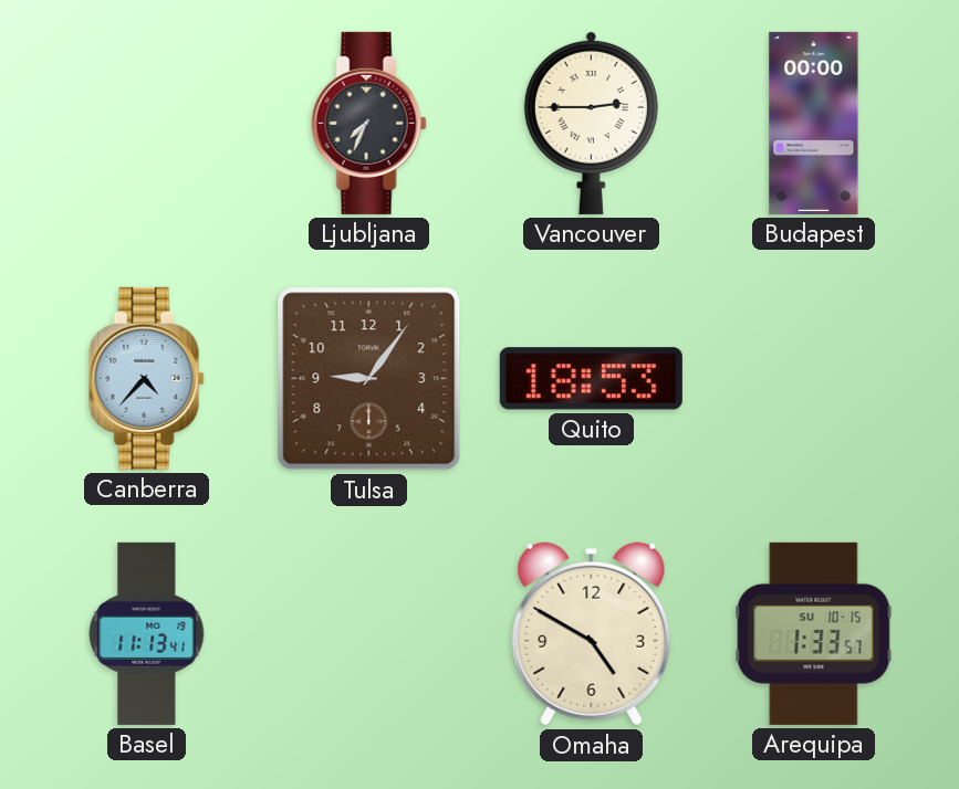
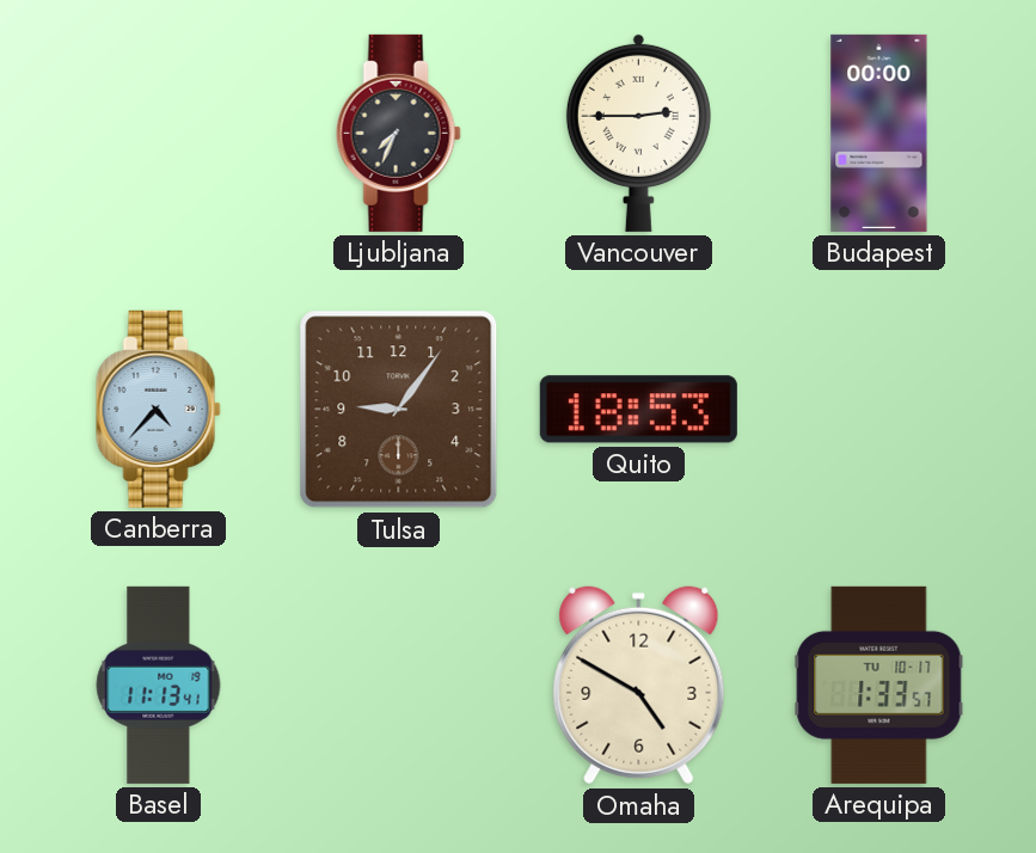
Arequipa date: SU 10-15 -> TU 10-17 (879, 685)
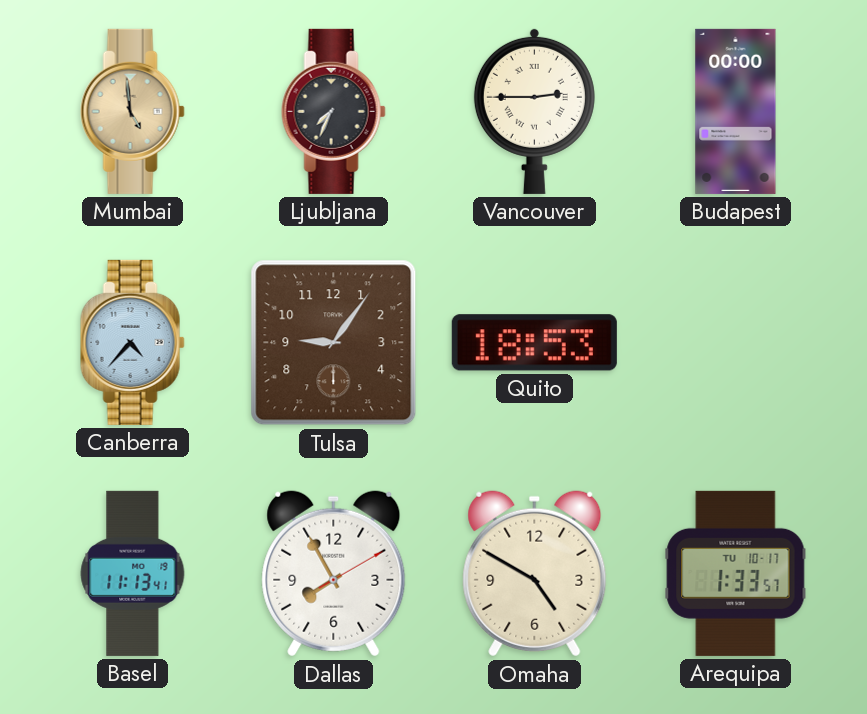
Mumbai: none -> 4:59 (132, 111)
Dallas: none -> 7:55 (334, 574)
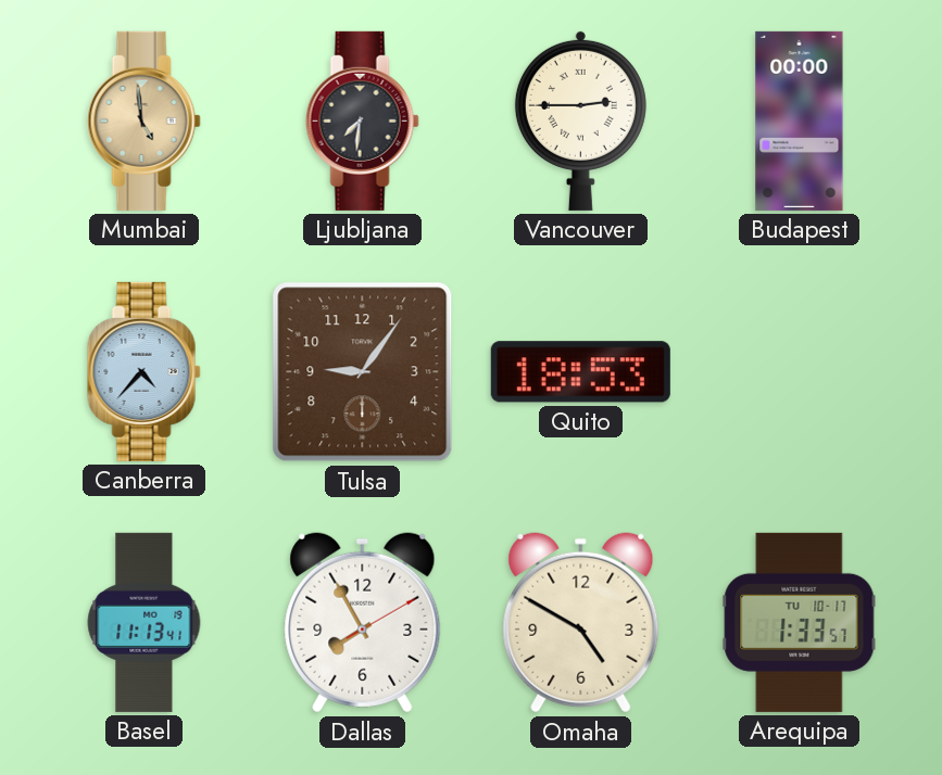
Ljubljana: 7:34 -> 7:31 (362, 120)
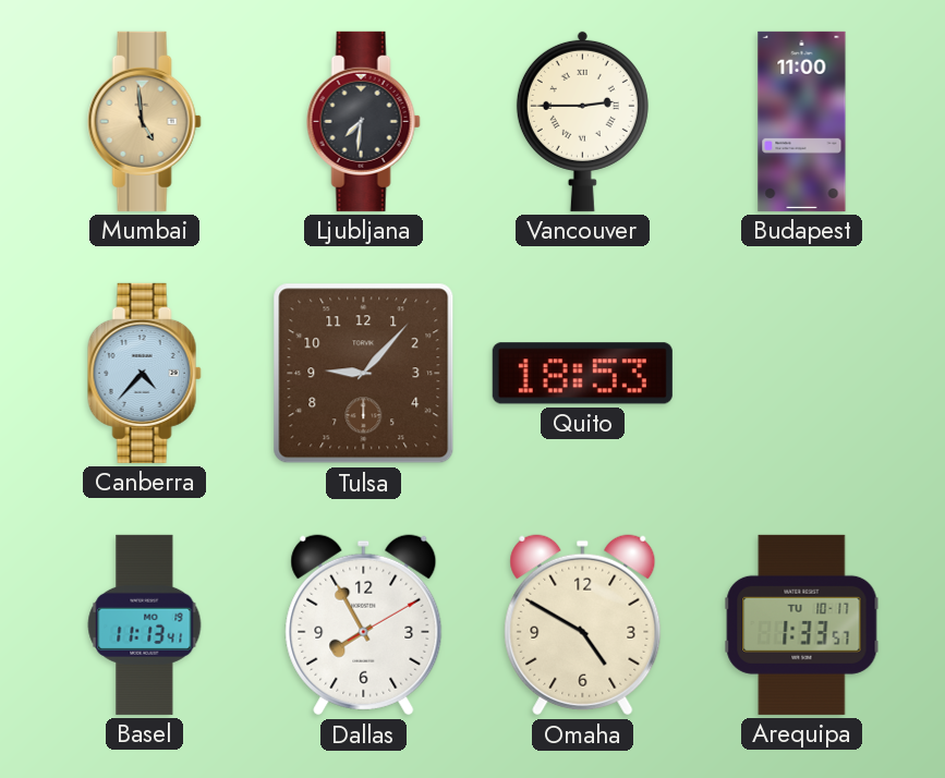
Budapest: 00:00 -> 11:00 (802, 121)
Tulsa: 9:06 -> 9:07 (364, 374)
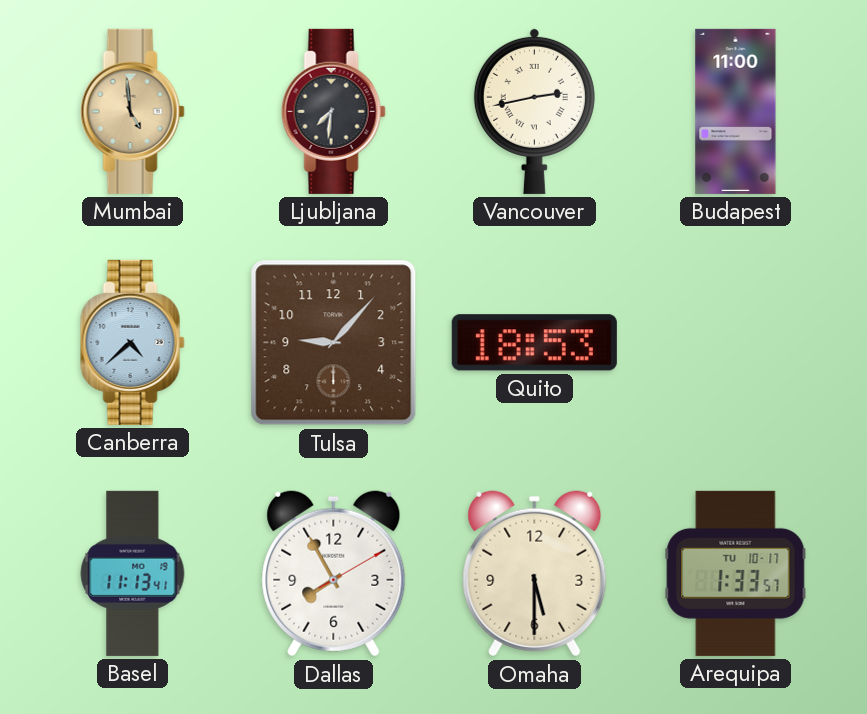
Vancouver: 2:45 -> 2:43 (534, 111)
Canberra: 4:37 -> 4:38 (132, 342)
Omaha: 4:50 -> 5:30 (535, 574)
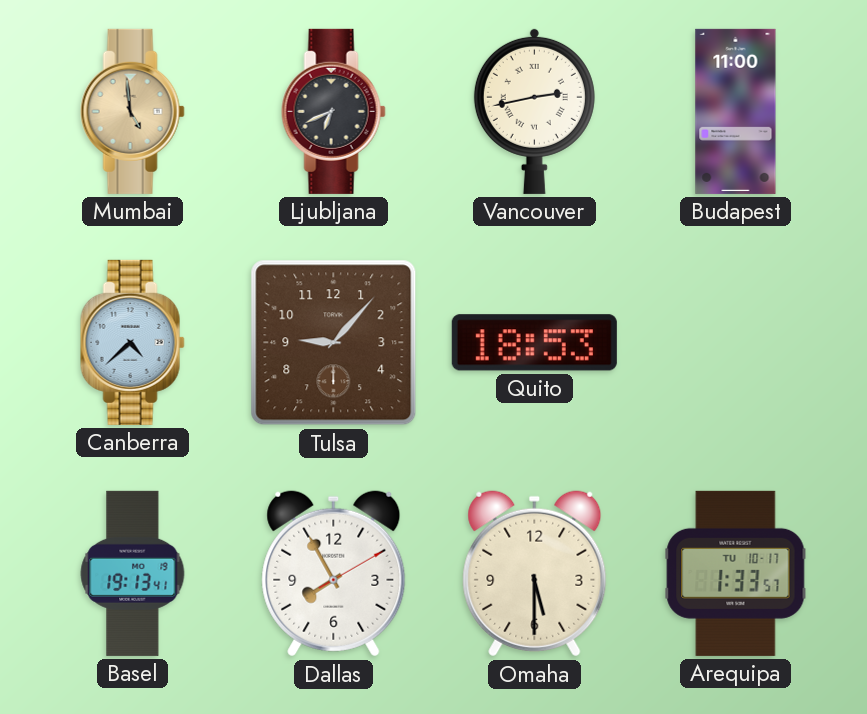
Ljubljana: 7:31 -> 6:41 (333, 111)
Basel: 11:13 -> 19:13 (133, 573)
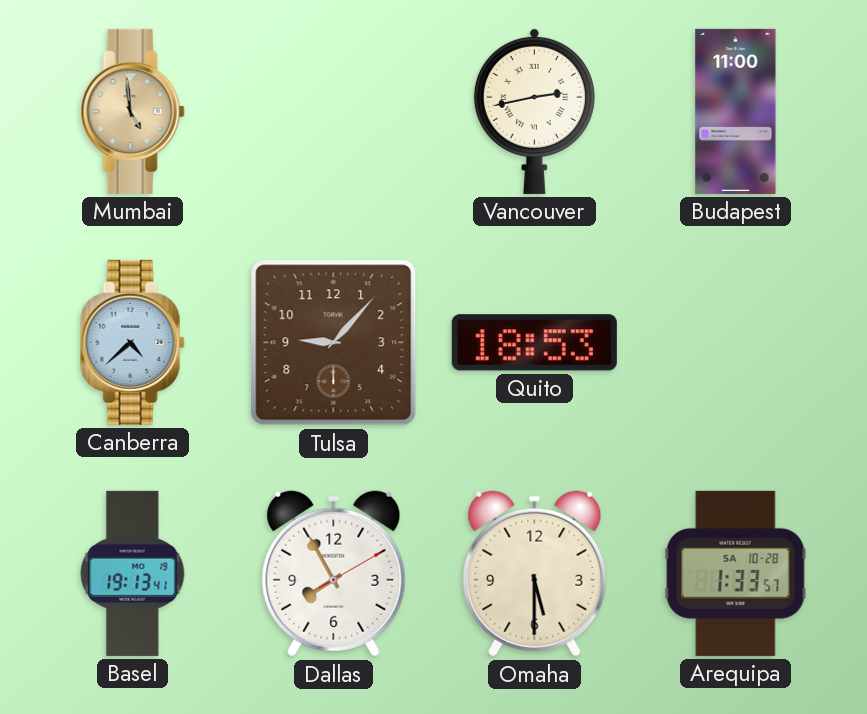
Ljubljana: 6:41 -> none (333, 111)
Arequipa date: TU 10-17 -> SA 10-28 (736, 573)
